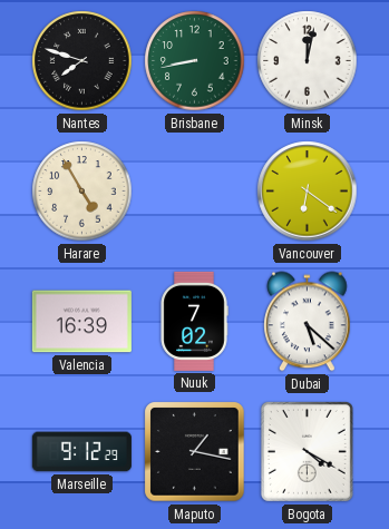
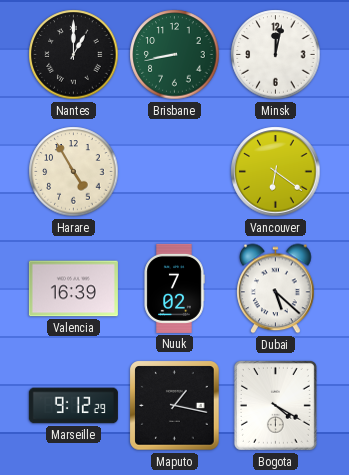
Nantes: 7:48 -> 1:00 (74, 55)
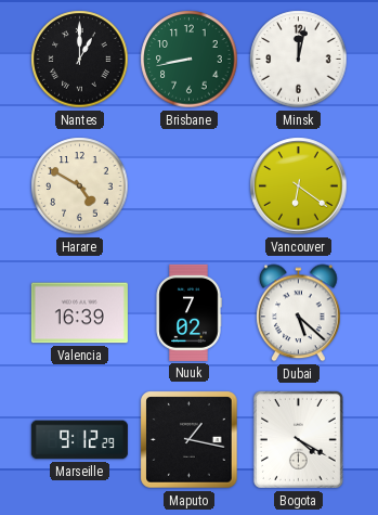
Harare: 4:55 -> 4:50 (80, 186)
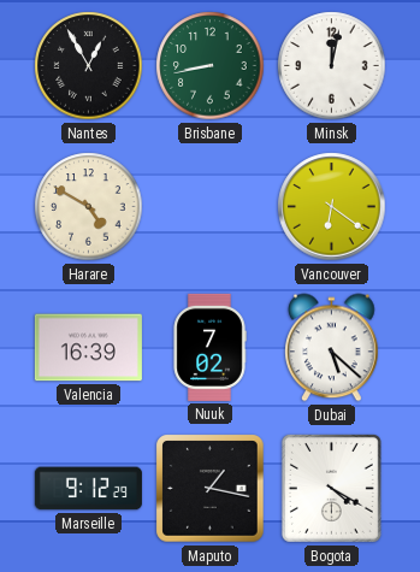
Nantes: 1:00 -> 12:55 (89, 66)
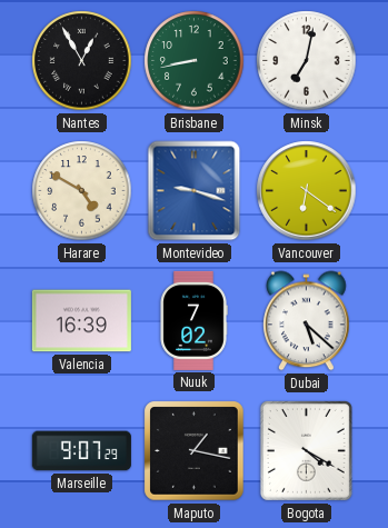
Minsk: 12:02 -> 7:02 (307, 61)
Montevideo: none -> 9:18 (195, 191)
Marseille: 9:12 -> 9:07 (81, 451)
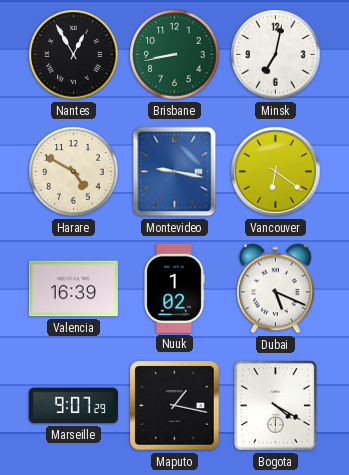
Montevideo: 9:18 -> 9:17 (175, 172)
Nuuk: 7:02 -> 1:02 (174, 288)
Dubai: 5:22 -> 5:19 (276, 289)
